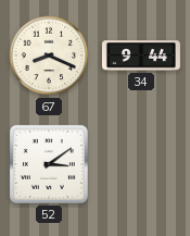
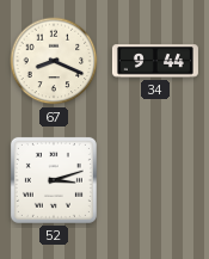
52: 3:09 -> 3:12 (54, 180)
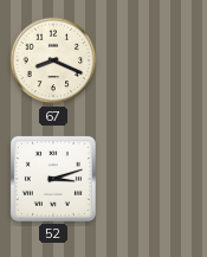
34: 9:44 -> none (155, 61)
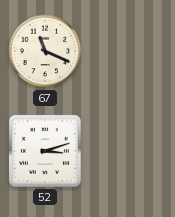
67: 8:19 -> 11:19 (45, 51)
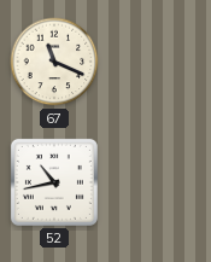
52: 3:12 -> 10:43 (54, 182)
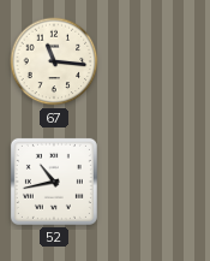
67: 11:19 -> 11:16 (54, 61)
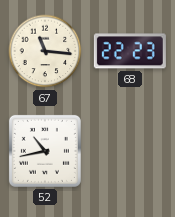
68: none -> 22:23 (130, 51)
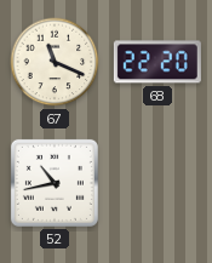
67: 11:16 -> 11:19 (55, 62)
68: 22:23 -> 22:20 (157, 62)
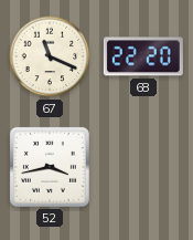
52: 10:43 -> 3:43 (50, 167)
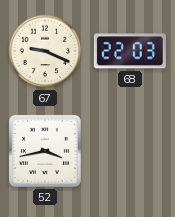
67: 11:19 -> 9:19 (45, 51)
68: 22:20 -> 22:03 (130, 51)
